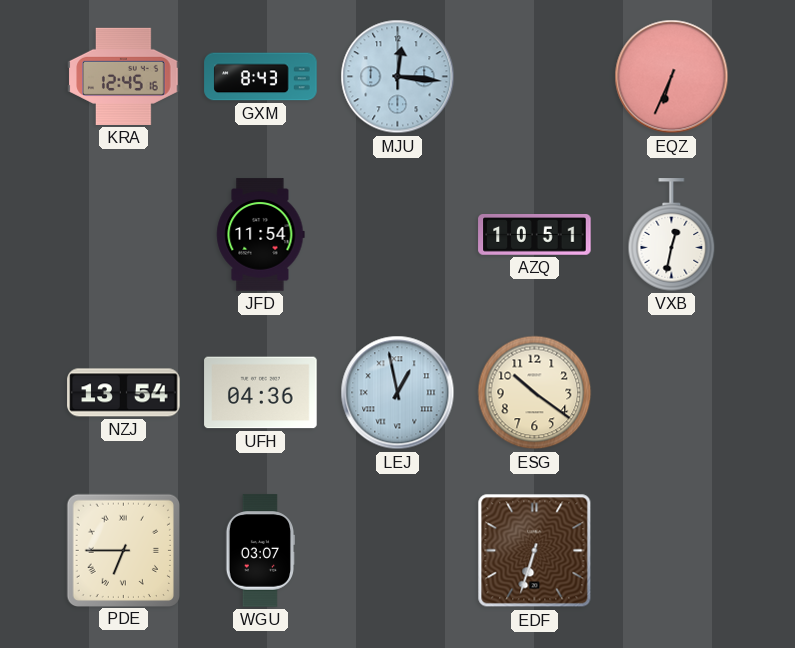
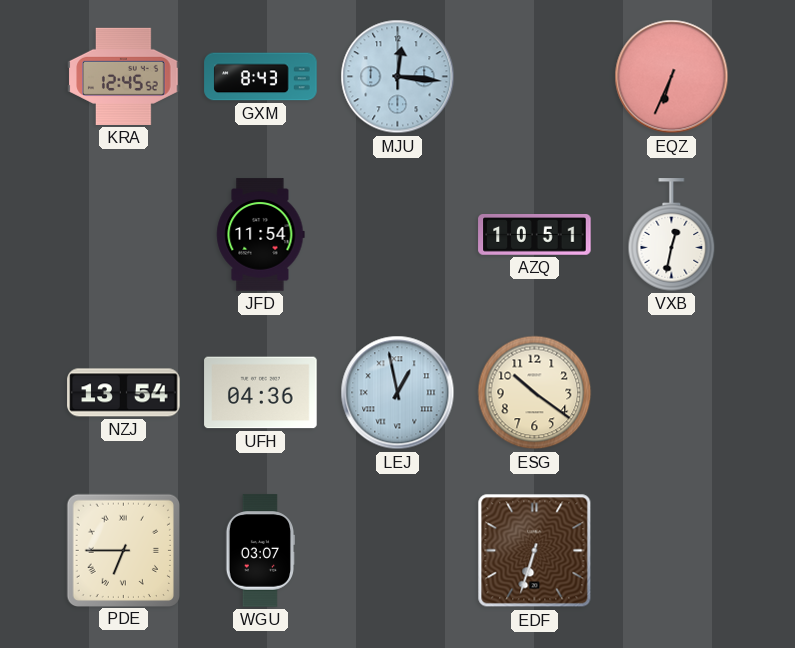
KRA: 12:45:16 -> 12:45:52 (124, 76)
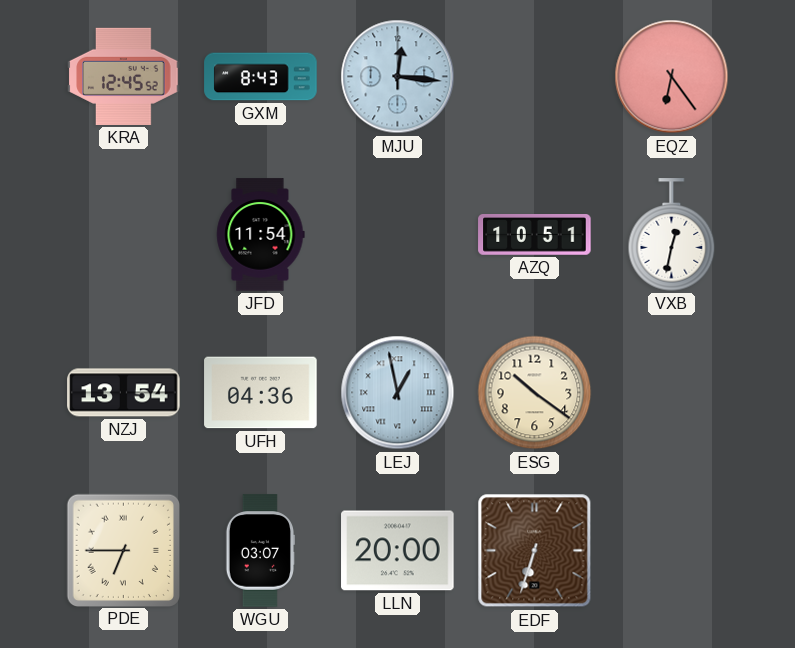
EQZ: 6:34 -> 6:24 (672, 77)
LLN: none -> 20:00 (398, 551)
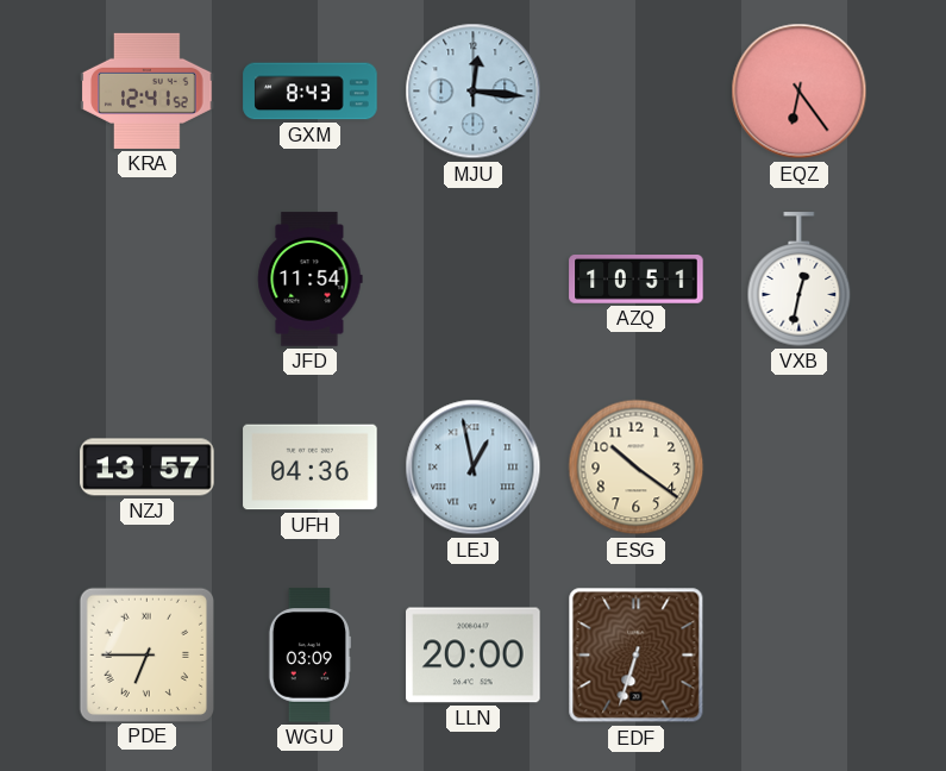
KRA: 12:45 -> 12:41 (148, 90)
NZJ: 13:54 -> 13:57 (148, 468)
WGU: 03:07 -> 03:09 (308, 656)
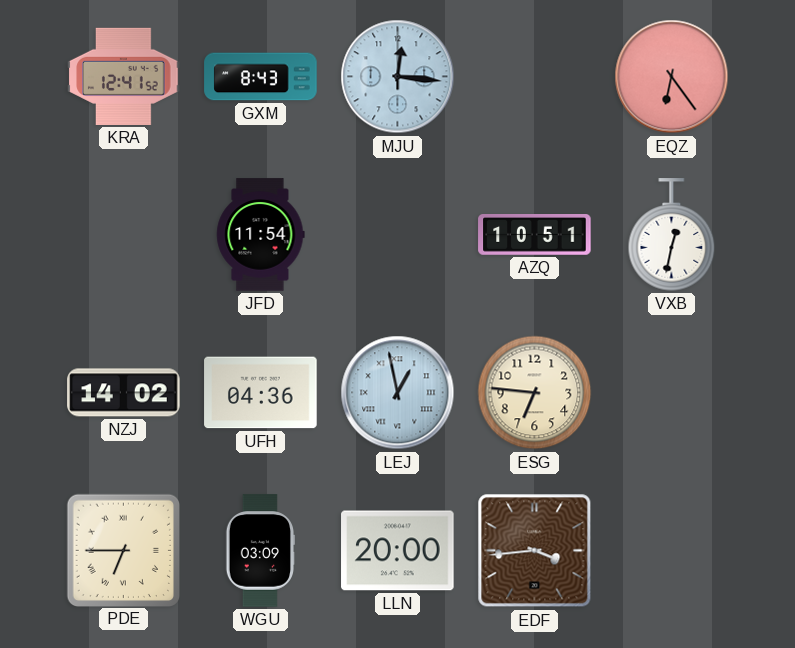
NZJ: 13:57 -> 14:02 (124, 393)
ESG: 10:21 -> 6:46 (535, 393)
EDF: 6:33 -> 3:44 (535, 551)
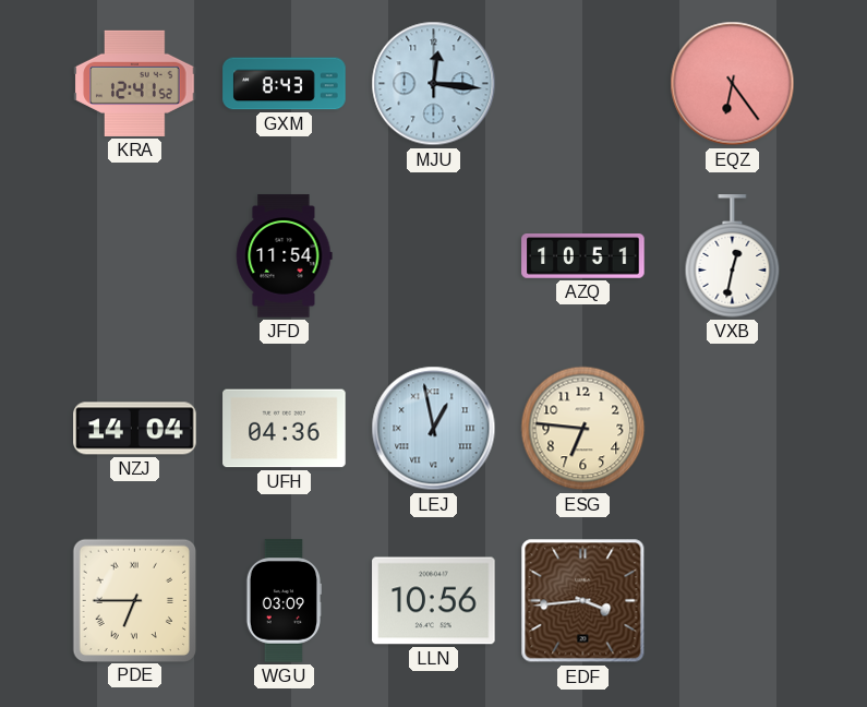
NZJ: 14:02 -> 14:04 (135, 429)
LLN: 20:00 -> 10:56 (434, 601)
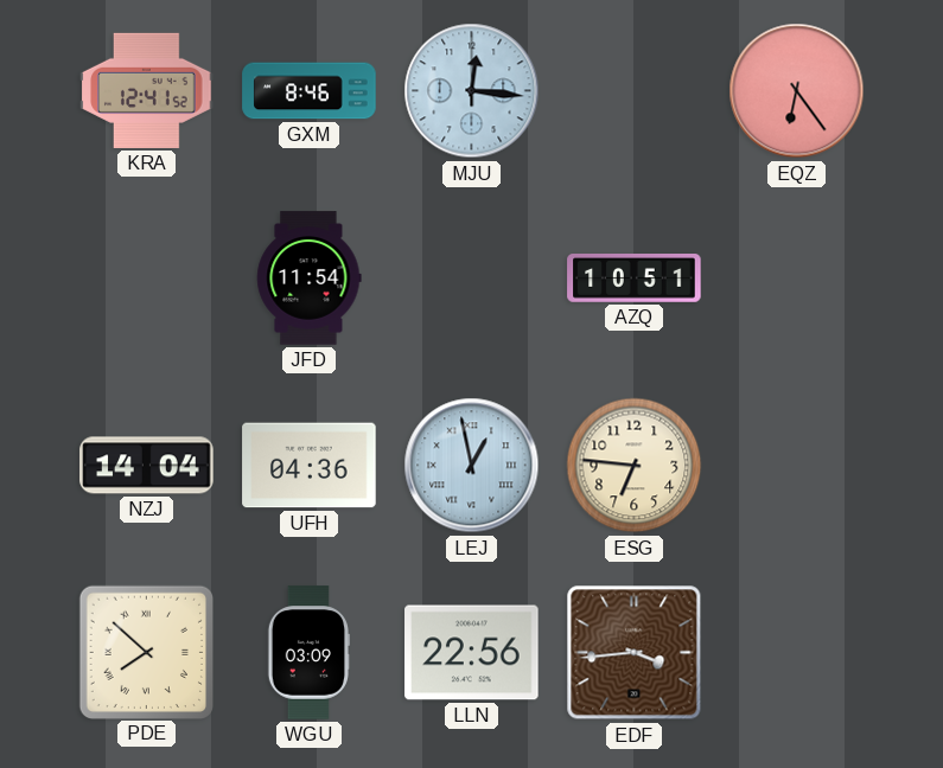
GXM: 8:43 -> 8:46 (310, 91)
VXB: 12:32 -> none (733, 256)
PDE: 6:45 -> 7:52 (146, 652)
LLN: 10:56 -> 22:56 (472, 653)
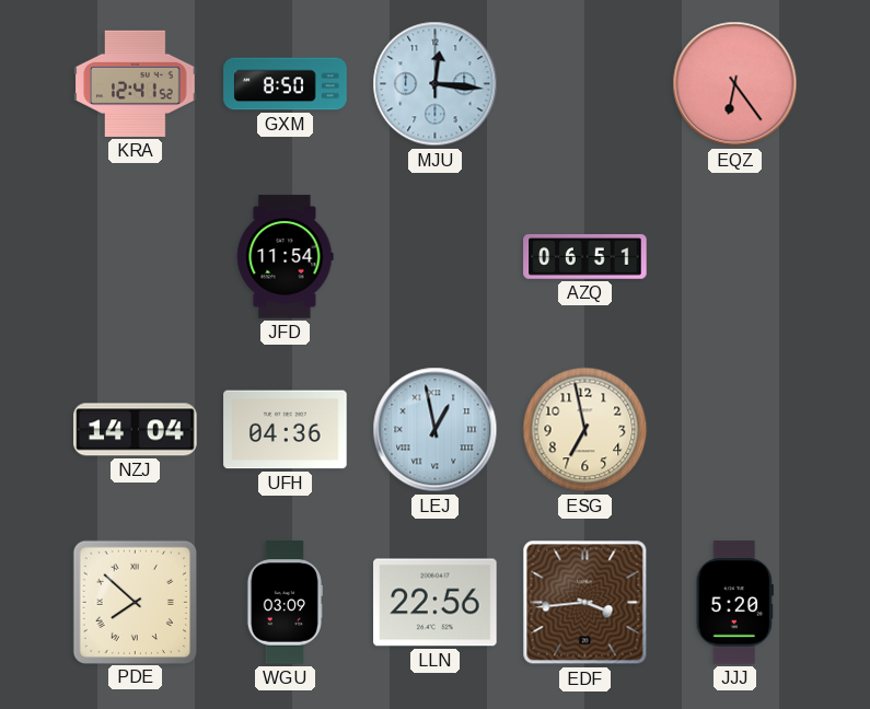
GXM: 8:46 -> 8:50 (286, 84)
AZQ: 10:51 -> 06:51 (585, 257)
ESG: 6:46 -> 6:58 (585, 430)
JJJ: none -> 5:20 (734, 603)
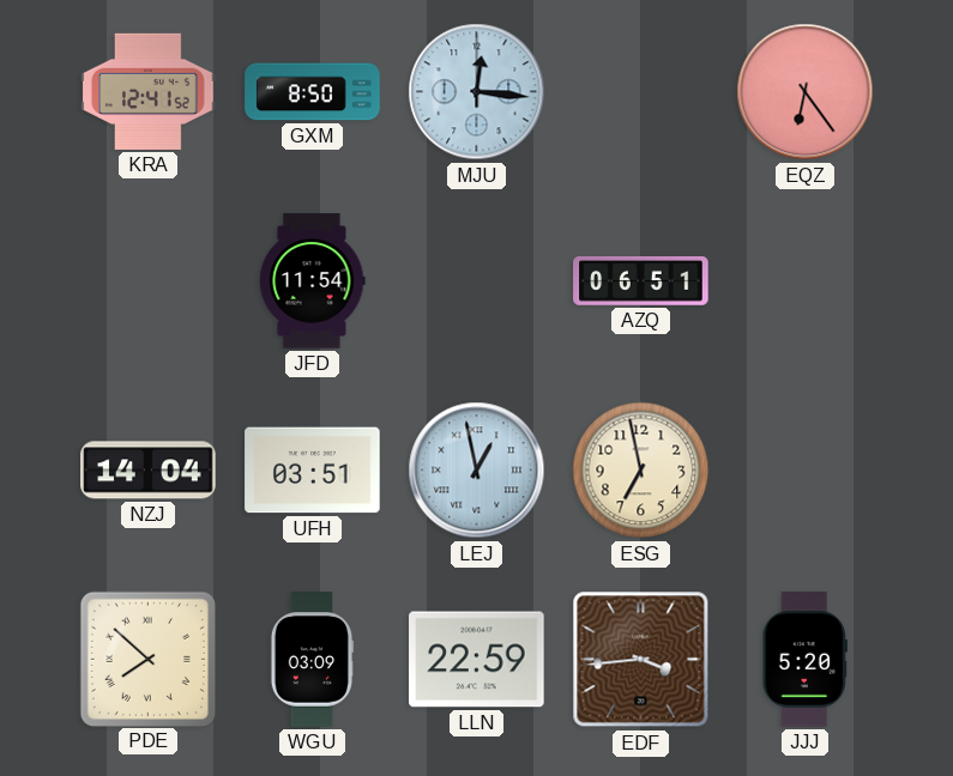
UFH: 04:36 -> 03:51 (313, 471)
LLN: 22:56 -> 22:59 (477, 660)
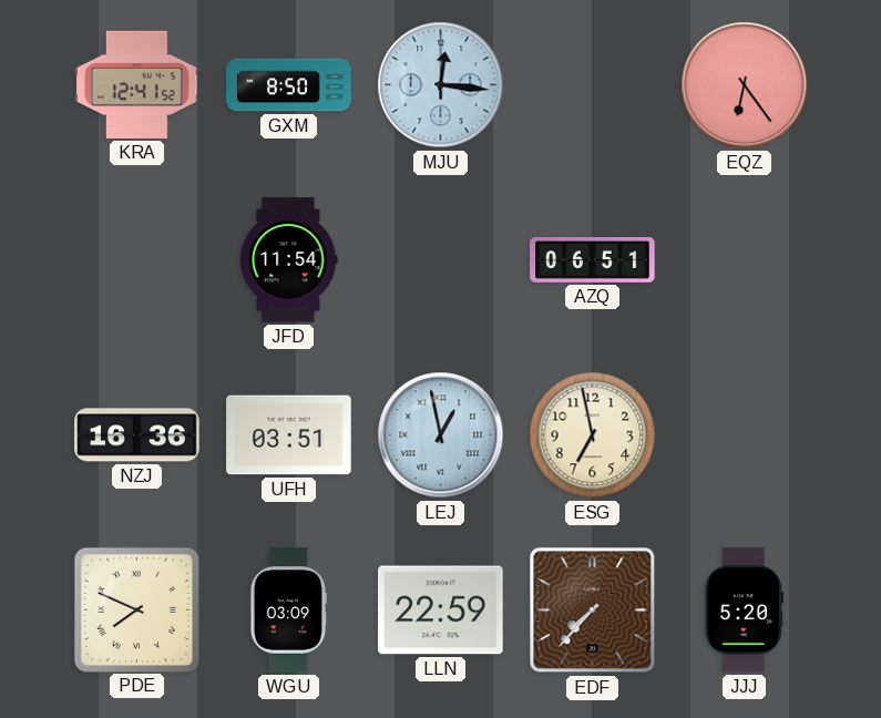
NZJ: 14:04 -> 16:36 (137, 435)
PDE: 7:52 -> 7:49 (136, 609)
EDF: 3:44 -> 7:37 (593, 611)
